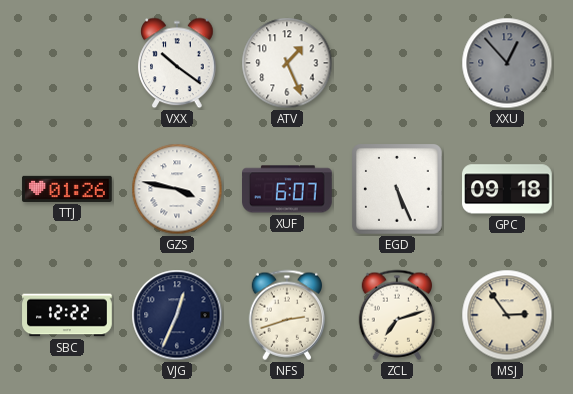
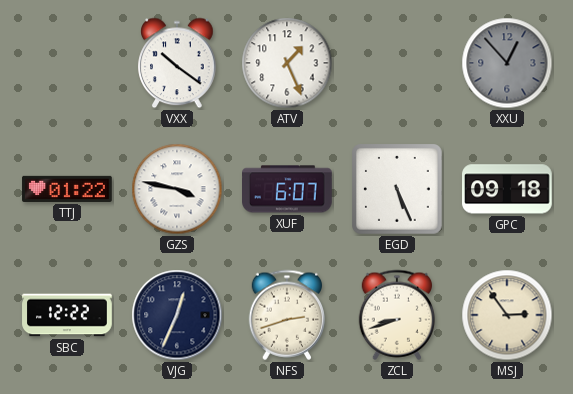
TTJ: 01:26 -> 01:22 (67, 189)
ZCL: 7:12 -> 8:42 (396, 315)
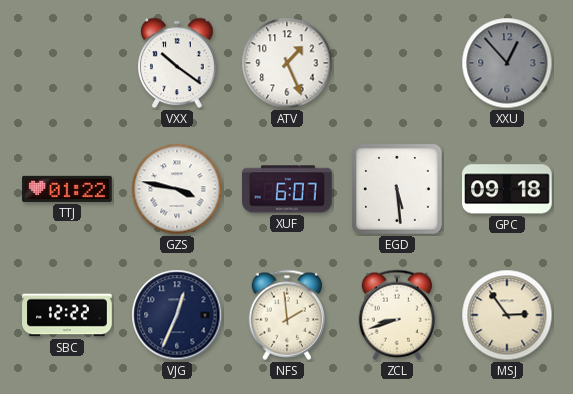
EGD: 5:26 -> 5:29 (398, 190)
NFS: 2:42 -> 1:59 (286, 315)
